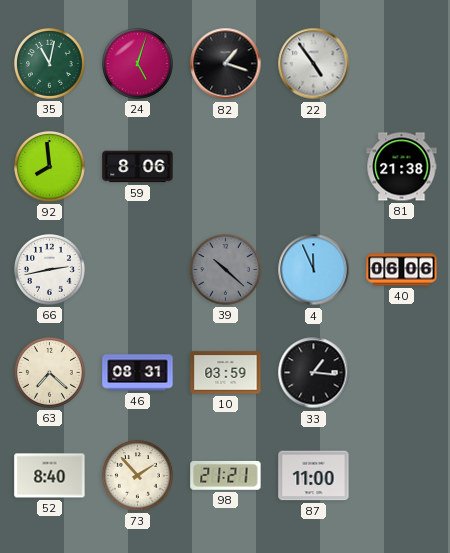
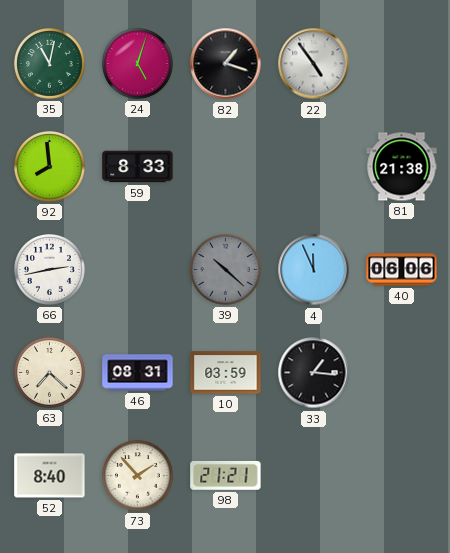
59: 8:06 -> 8:33 (138, 167)
87: 11:00 -> none (314, 476)
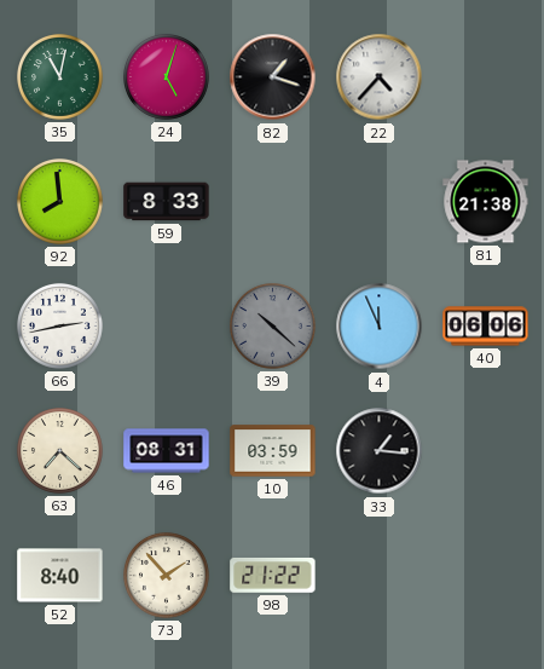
22: 4:54 -> 4:37 (380, 77)
98: 21:21 -> 21:22 (273, 575)
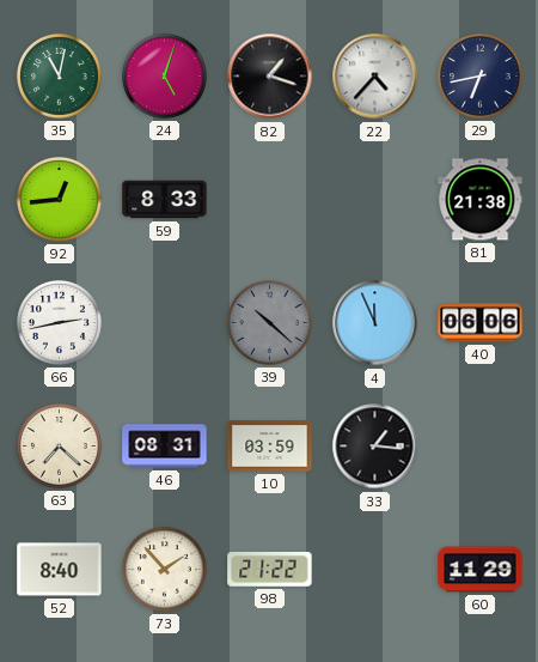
29: none -> 6:43 (481, 77)
92: 7:59 -> 12:44 (60, 200)
60: none -> 11:29 (481, 570)
